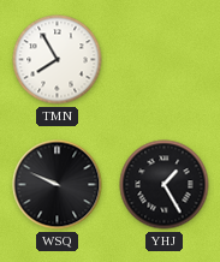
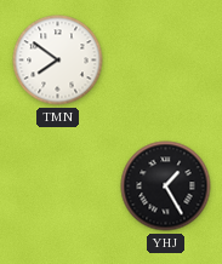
TMN: 7:55 -> 7:51 (58, 61)
WSQ: 9:49 -> none (58, 185)
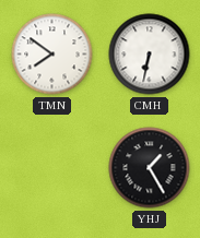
CMH: none -> 6:32 (150, 55)
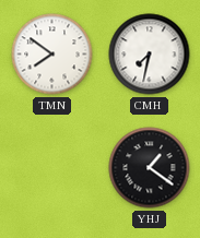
CMH: 6:32 -> 7:32 (150, 55)
YHJ: 1:25 -> 1:21 (150, 168)
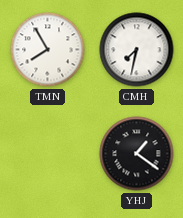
TMN: 7:51 -> 7:55 (48, 50)
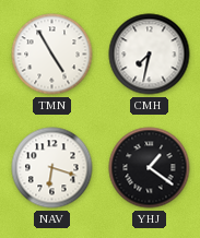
TMN: 7:55 -> 4:55 (52, 55)
NAV: none -> 6:18 (52, 168)
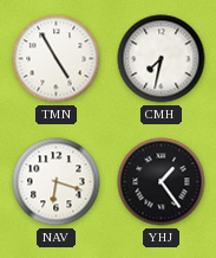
YHJ: 1:21 -> 1:24 (162, 182)
